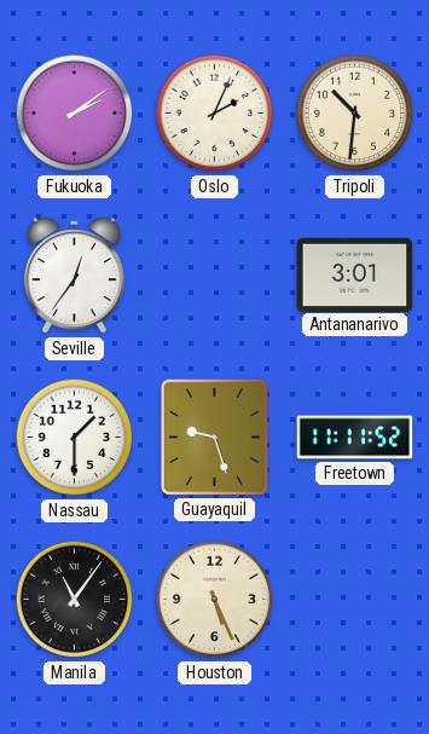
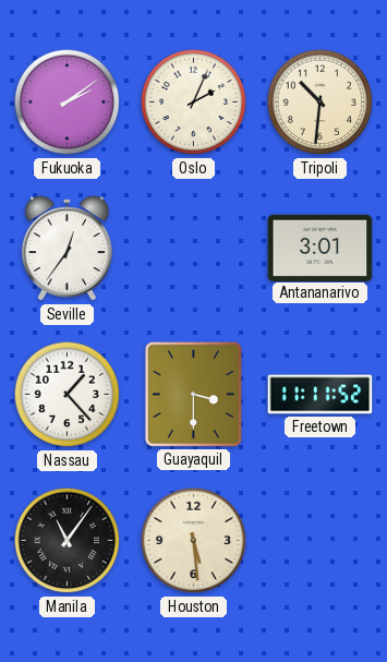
Nassau: 1:30 -> 1:23 (68, 395)
Guayaquil: 9:27 -> 3:30 (193, 394)
Houston: 5:26 -> 5:29 (194, 541)
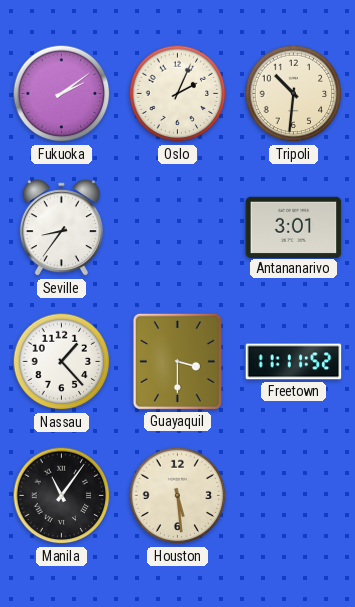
Seville: 12:36 -> 8:36 (61, 228)
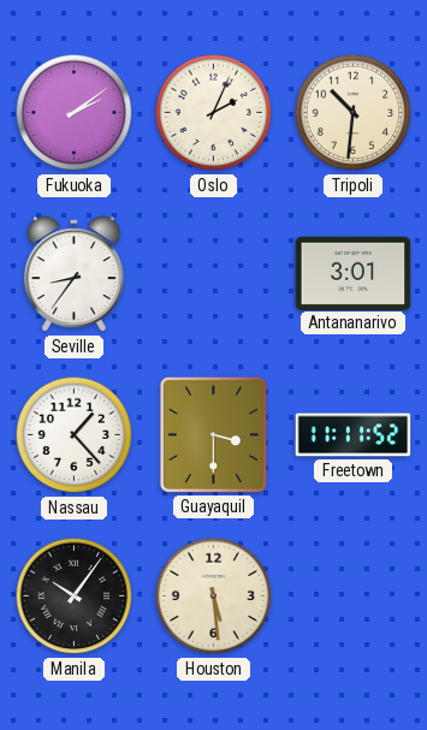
Manila: 11:06 -> 10:06 (75, 597)
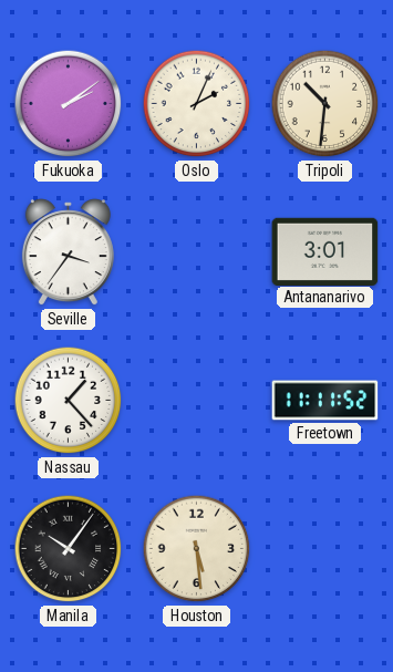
Seville: 8:36 -> 3:36 (68, 252)
Guayaquil: 3:30 -> none (213, 434)
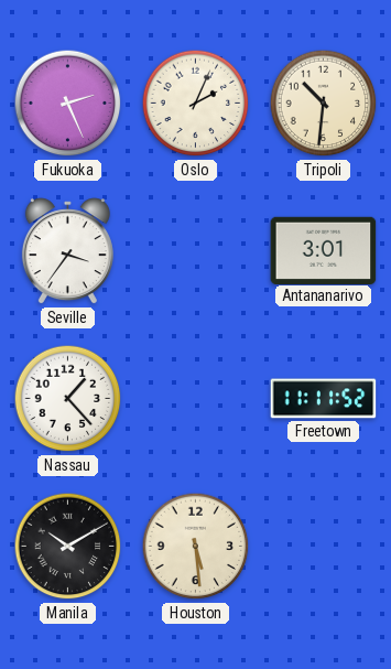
Fukuoka: 2:09 -> 2:26 (68, 104)
Manila: 10:06 -> 10:10 (68, 547)
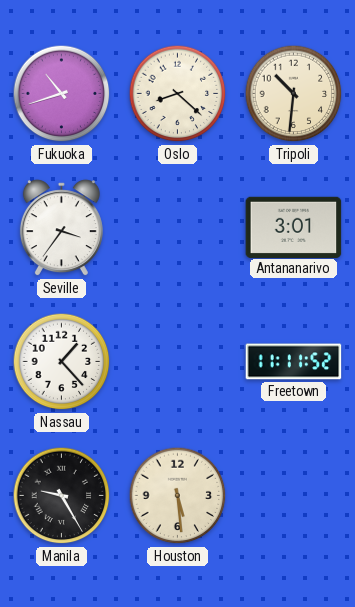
Fukuoka: 2:26 -> 10:42 (62, 94)
Oslo: 2:04 -> 8:22 (178, 94)
Manila: 10:10 -> 9:25 (62, 496)
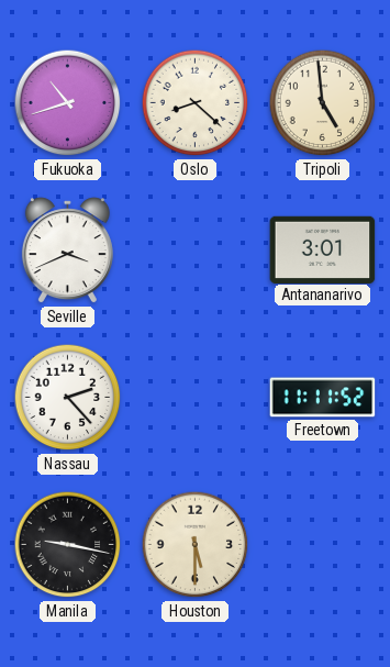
Tripoli: 10:31 -> 4:59 (323, 103)
Seville: 3:36 -> 3:41 (67, 251)
Nassau: 1:23 -> 2:23 (68, 398)
Manila: 9:25 -> 9:17 (68, 545)
Houston: 5:29 -> 5:30 (196, 545)
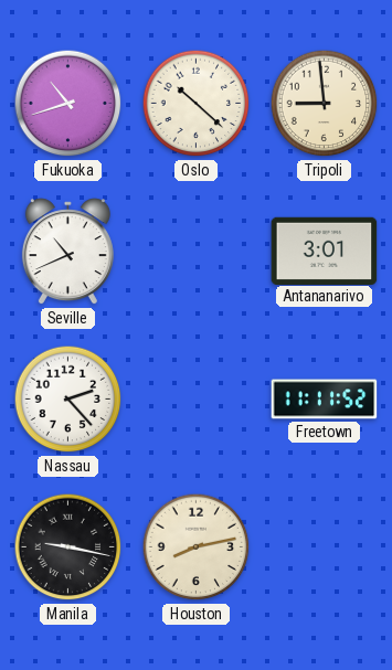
Oslo: 8:22 -> 10:22 (197, 104)
Tripoli: 4:59 -> 8:59 (325, 104)
Seville: 3:41 -> 10:41 (67, 252)
Houston: 5:30 -> 8:13 (197, 547)
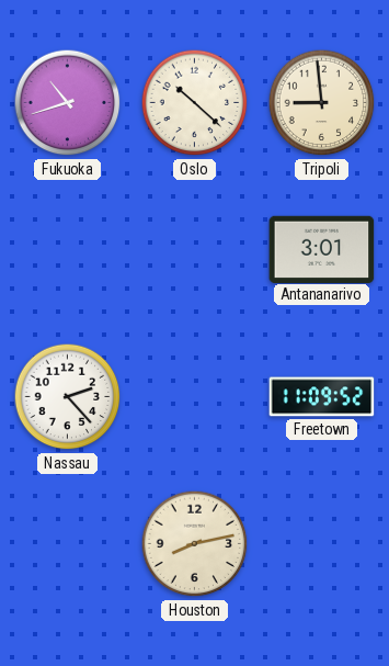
Seville: 10:41 -> none (67, 252)
Freetown: 11:11 -> 11:09 (322, 397)
Manila: 9:17 -> none (68, 547)
